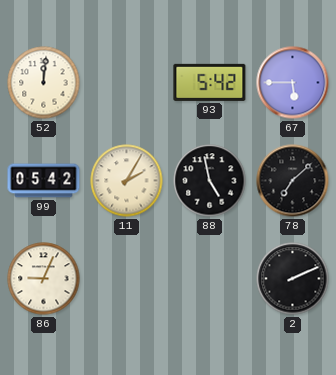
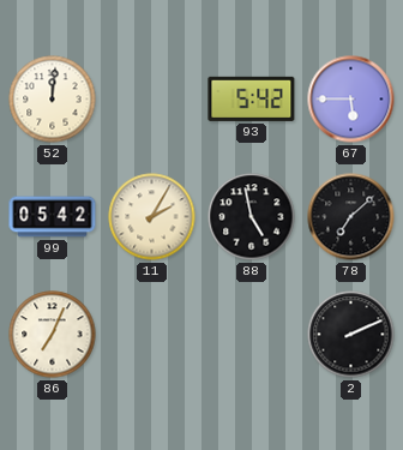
86: 9:04 -> 7:04 (53, 335)
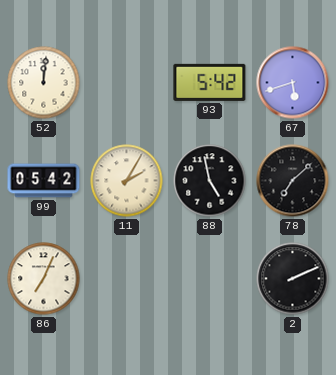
67: 5:45 -> 5:42 (293, 83)
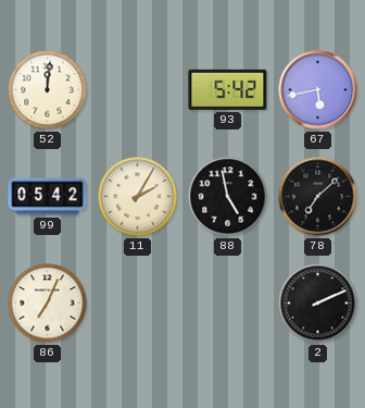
67: 5:42 -> 5:43 (318, 90)
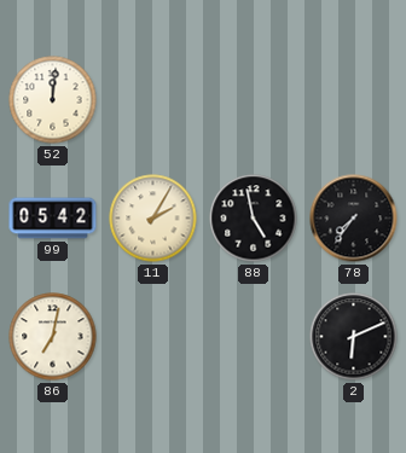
93: 5:42 -> none (228, 89)
67: 5:43 -> none (318, 90)
78: 7:08 -> 7:36 (354, 219)
86: 7:04 -> 7:02 (53, 337)
2: 2:11 -> 6:11 (354, 337)
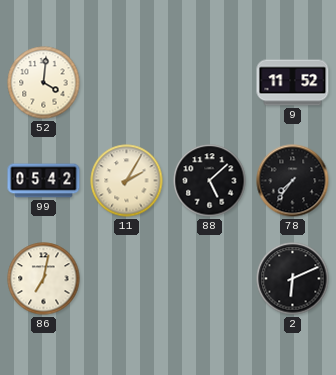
52: 12:01 -> 4:01 (44, 83)
9: none -> 11:52 (293, 83)
88: 4:58 -> 5:08 (210, 181)
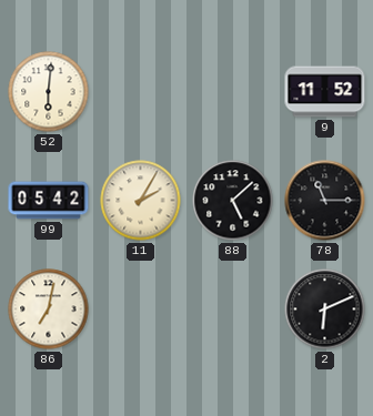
52: 4:01 -> 6:01 (49, 92)
78: 7:36 -> 11:15 (325, 201)
